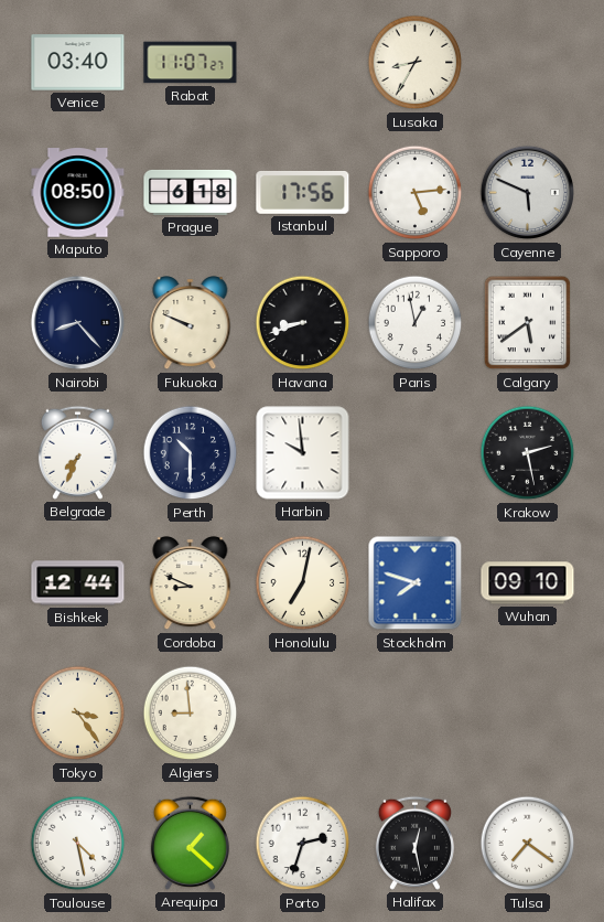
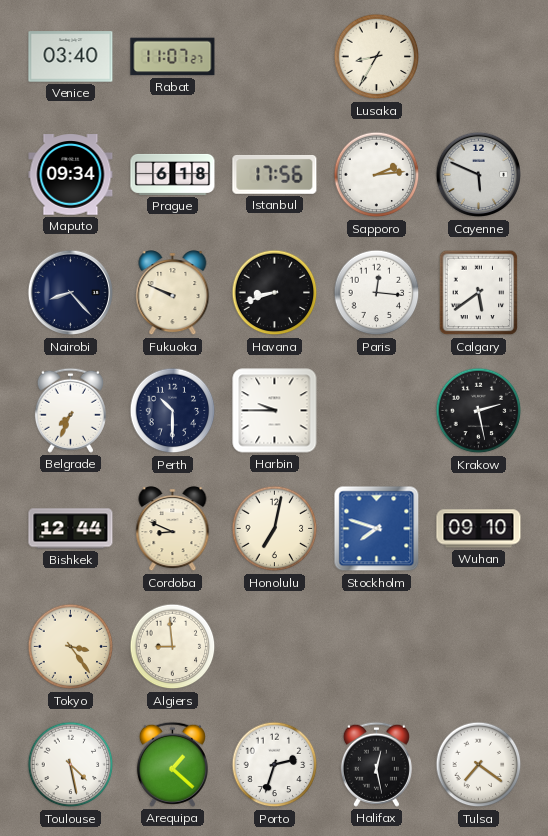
Maputo: 08:50 -> 09:34 (71, 175)
Sapporo: 5:14 -> 2:14 (377, 175)
Paris: 12:58 -> 12:16 (377, 293)
Harbin: 9:59 -> 9:45 (275, 411)
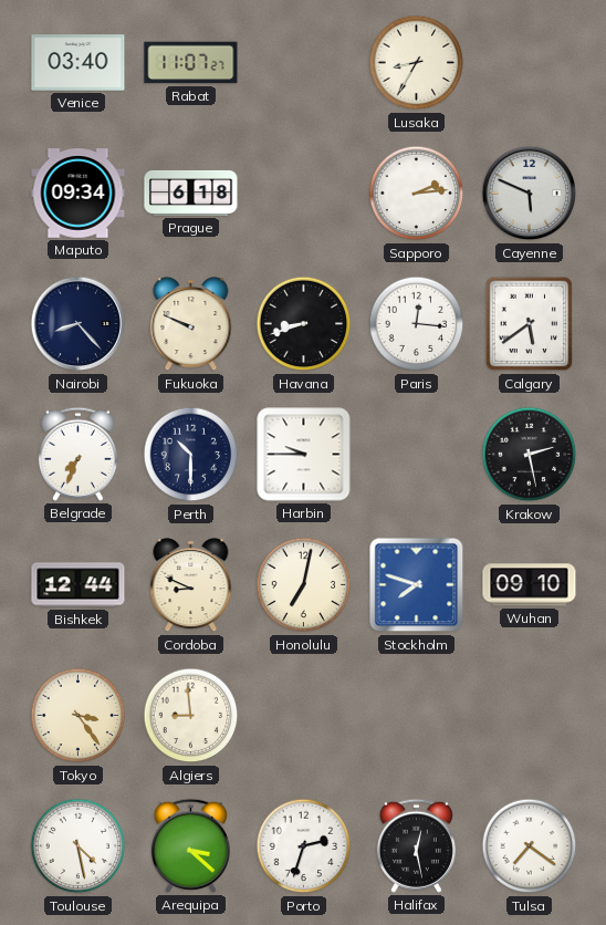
Istanbul: 17:56 -> none (275, 174)
Arequipa: 1:22 -> 3:22 (190, 845)
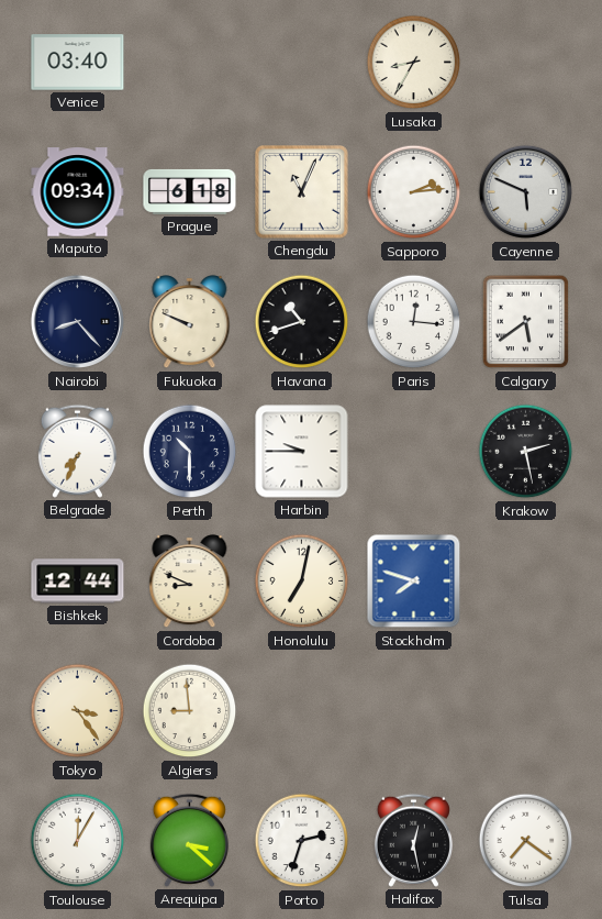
Rabat: 11:07 -> none (191, 63)
Chengdu: none -> 11:04 (302, 192)
Havana: 8:42 -> 10:42 (302, 322)
Wuhan: 09:10 -> none (530, 585)
Toulouse: 4:28 -> 12:05 (78, 841)
